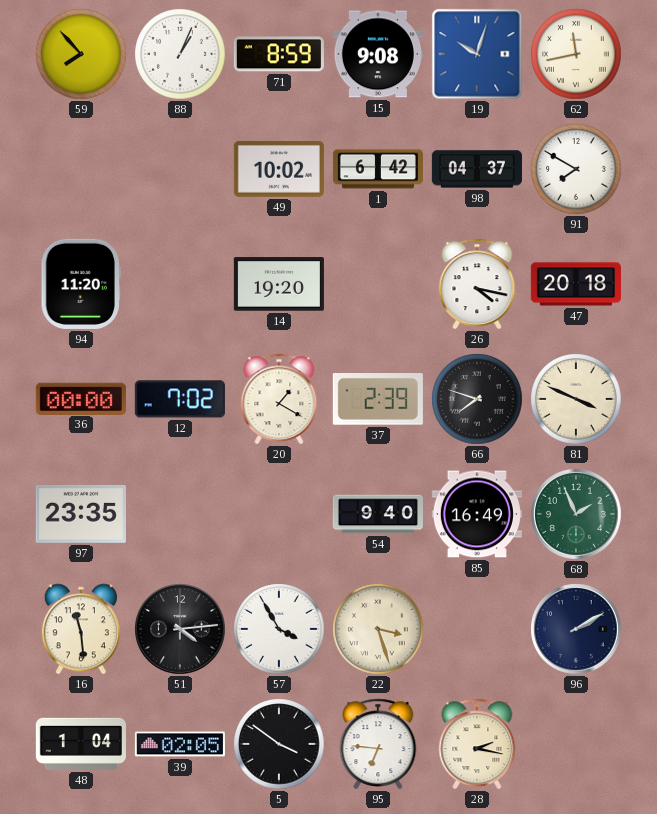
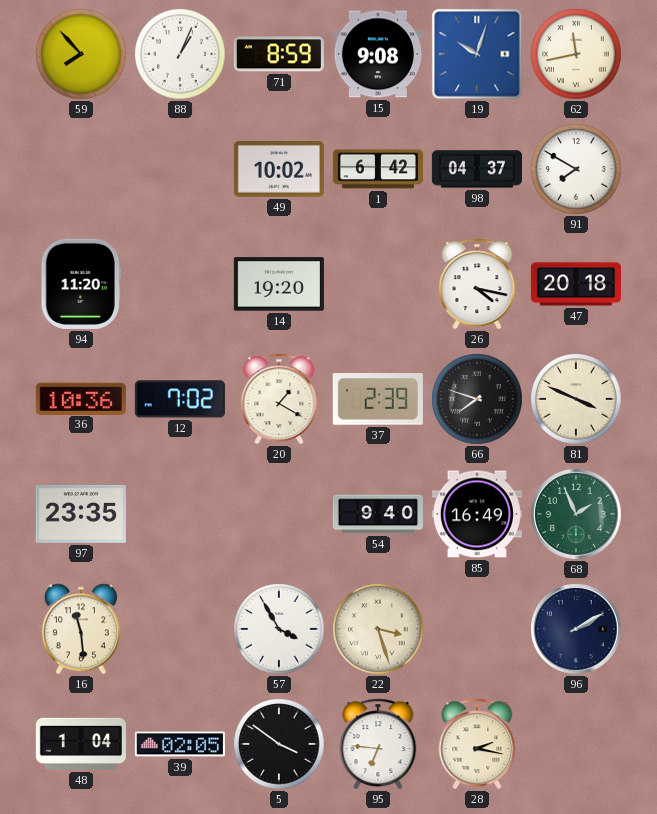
36: 00:00 -> 10:36 (81, 398)
51: 4:14 -> none (180, 629)
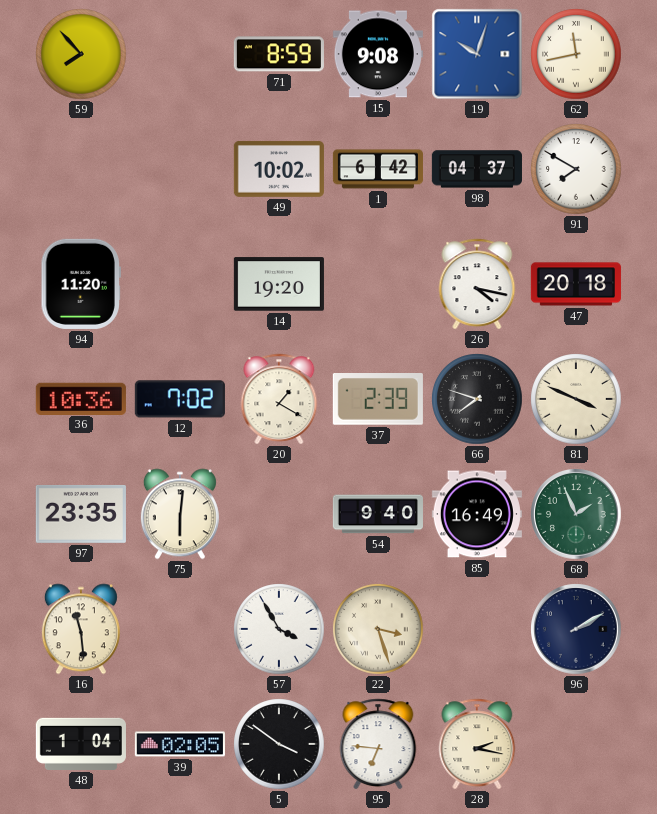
88: 1:04 -> none (180, 54)
75: none -> 6:01 (180, 514)
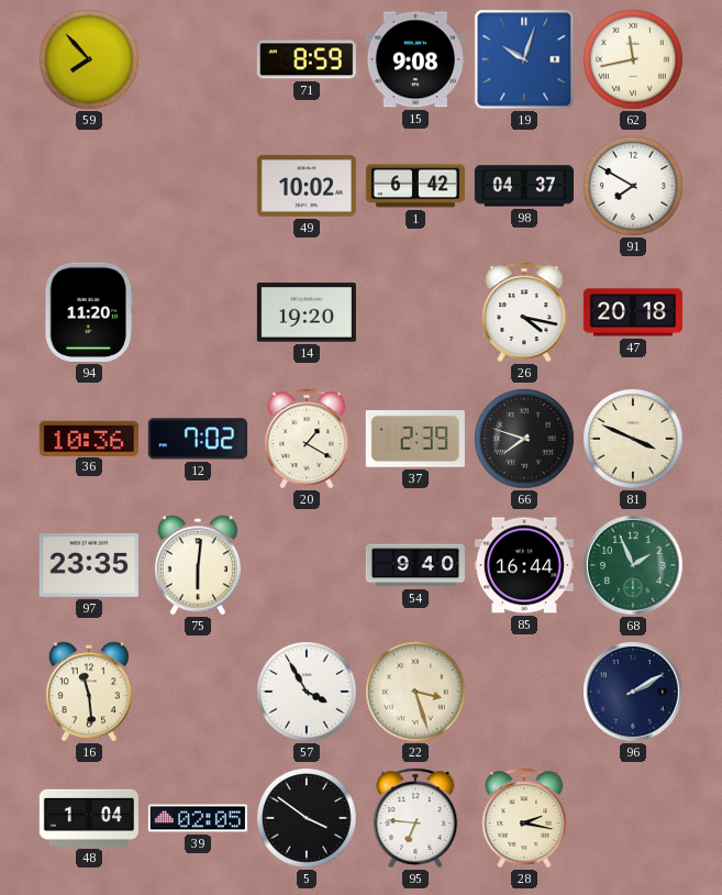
85: 16:49 -> 16:44 (524, 565)
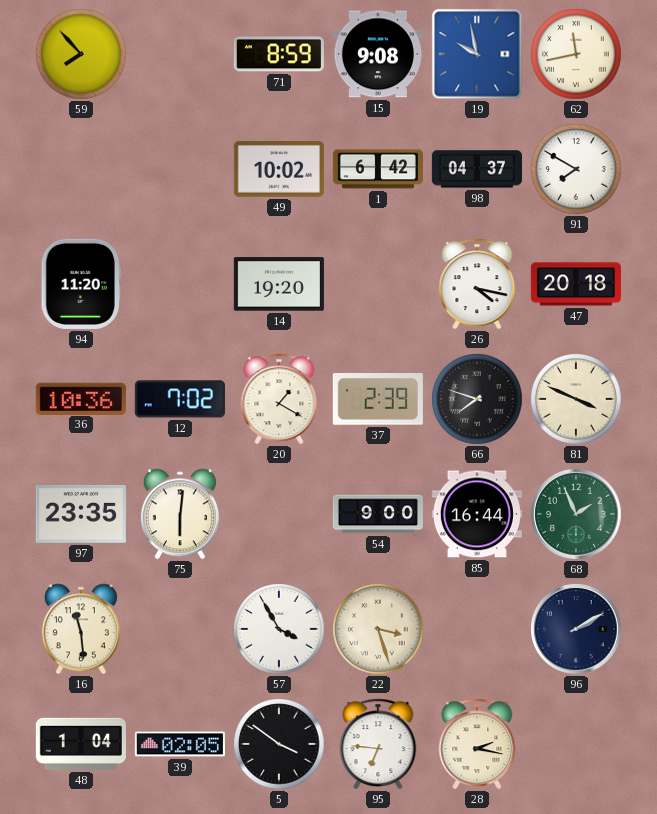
19: 10:03 -> 9:58 (477, 54)
54: 9:40 -> 9:00 (378, 514)
